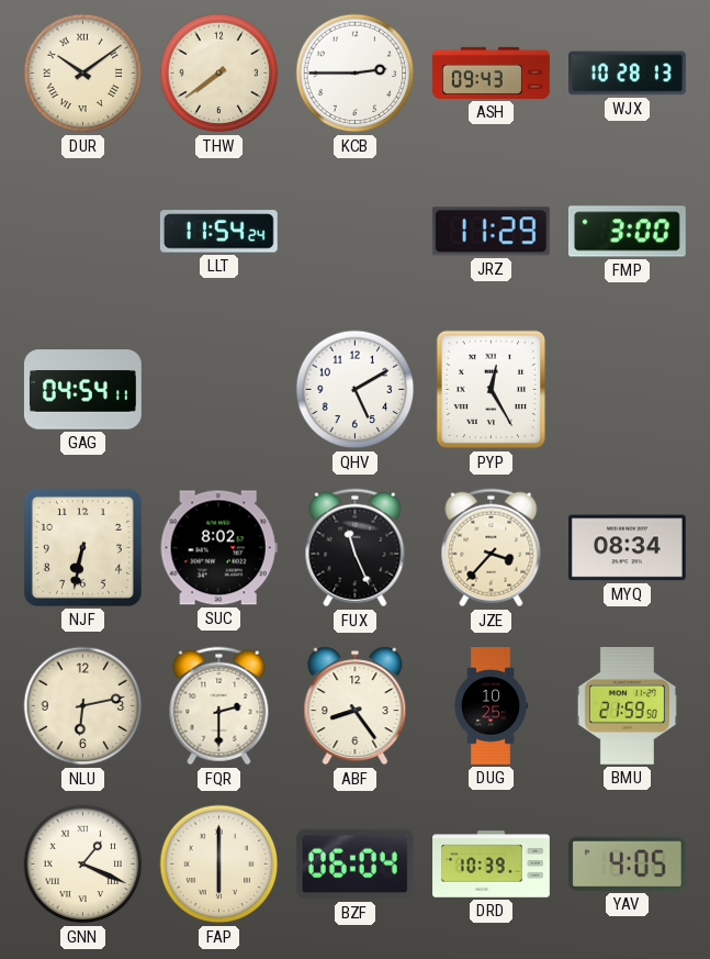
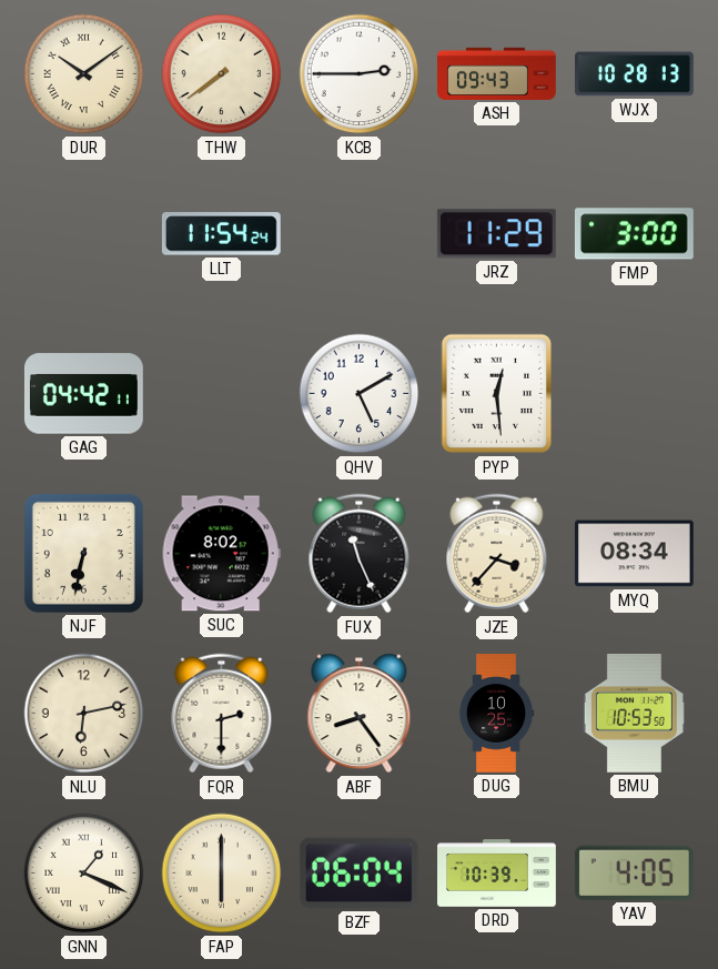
GAG: 04:54 -> 04:42 (83, 394)
PYP: 12:25 -> 12:29 (497, 394)
BMU: 21:59 -> 10:53 (634, 714)
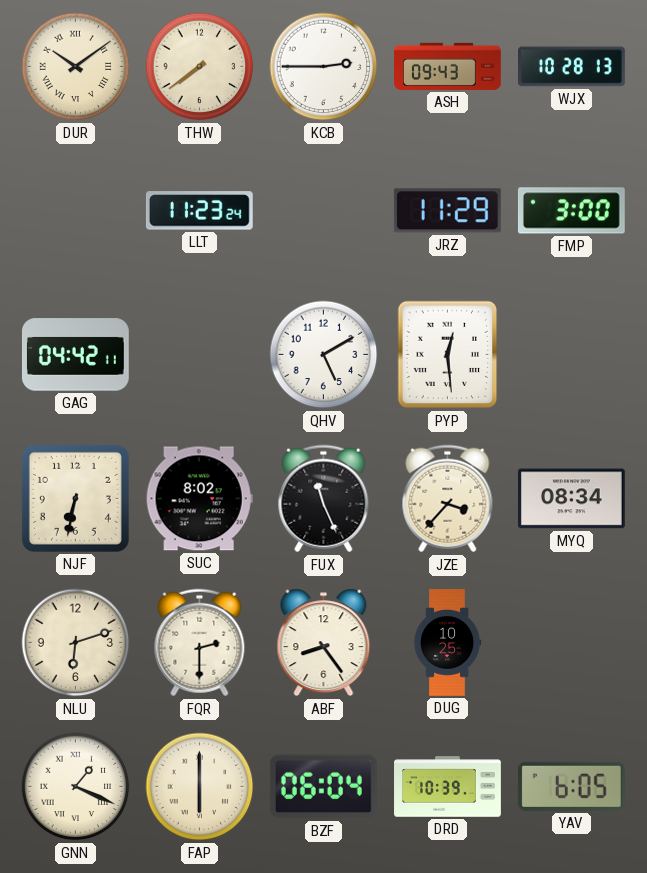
LLT: 11:54 -> 11:23 (199, 211)
NLU: 6:13 -> 6:12 (76, 643)
BMU: 10:53 -> none (634, 714)
YAV: 4:05 -> 6:05 (571, 786)
